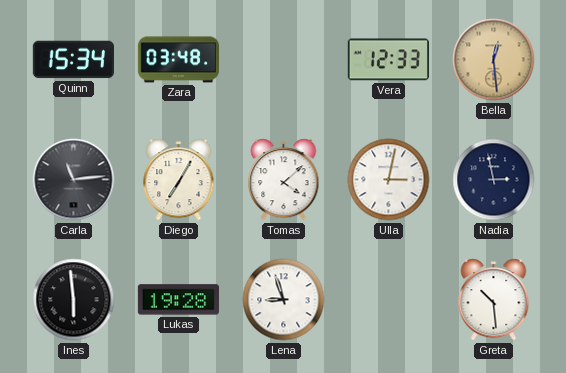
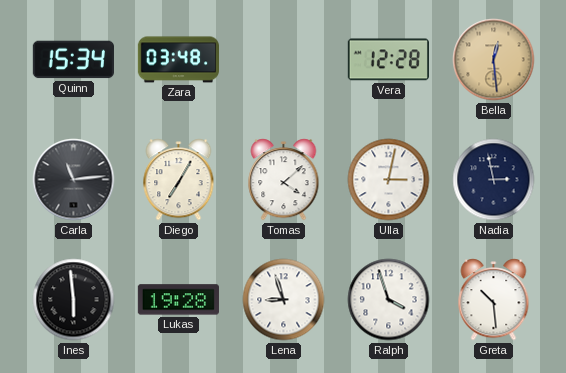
Vera: 12:33 -> 12:28 (388, 60)
Ralph: none -> 3:57 (389, 300)
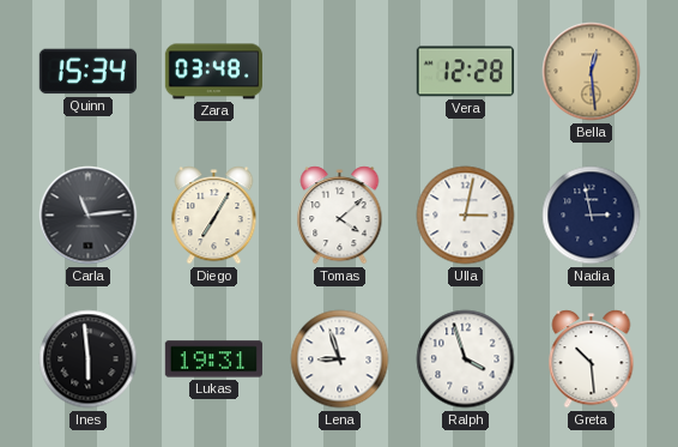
Lukas: 19:28 -> 19:31 (213, 360)
